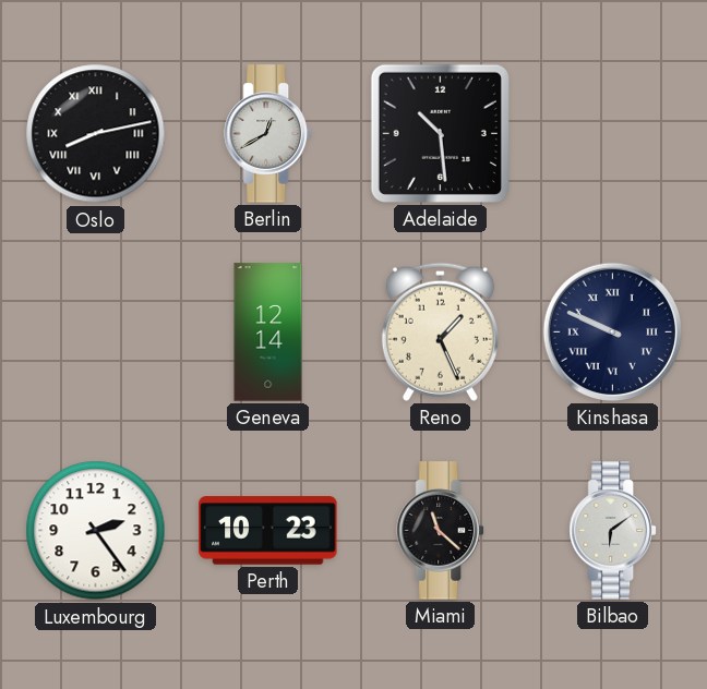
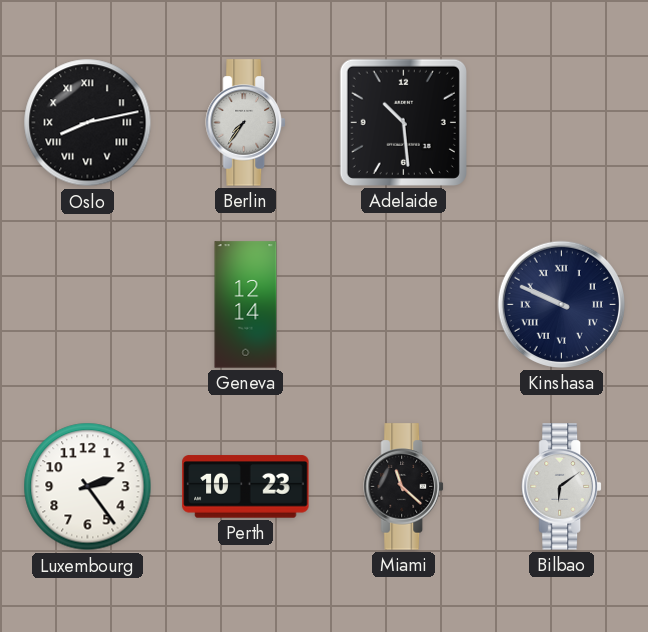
Berlin: 12:40 -> 7:36 (246, 123)
Reno: 1:26 -> none (440, 331)
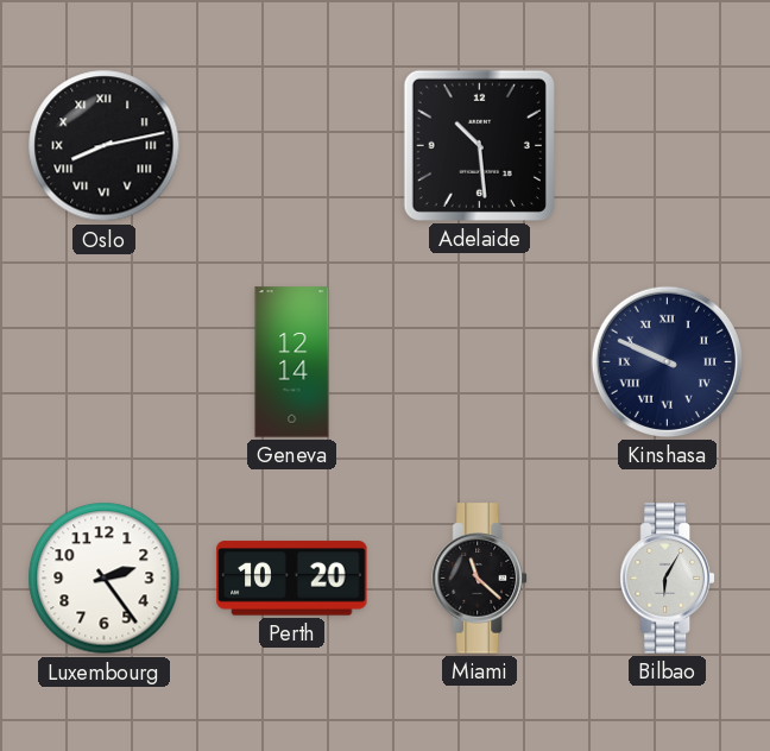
Berlin: 7:36 -> none (246, 123)
Perth: 10:23 -> 10:20 (292, 579)
Bilbao: 6:09 -> 6:05 (668, 579)
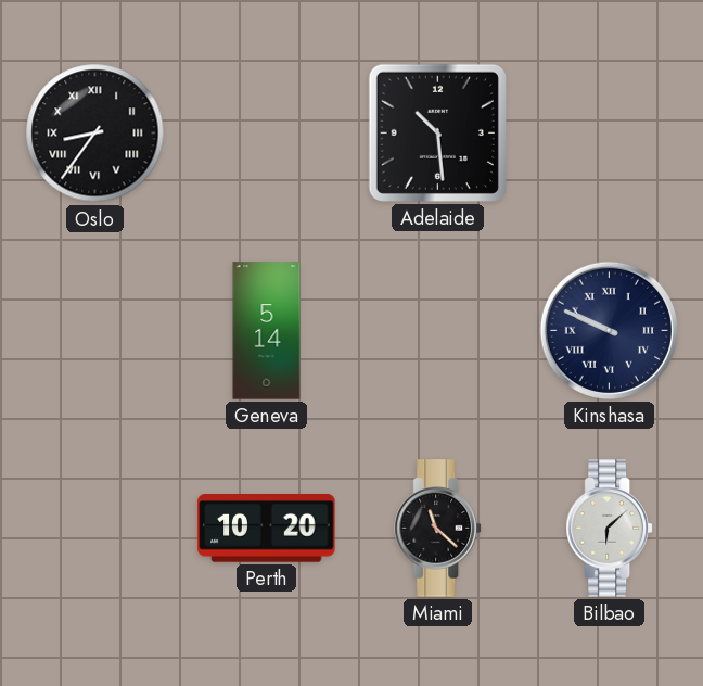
Oslo: 8:13 -> 8:36 (95, 134)
Geneva: 12:14 -> 5:14 (267, 331)
Luxembourg: 2:24 -> none (105, 579)
Bilbao: 6:05 -> 6:08 (610, 529)
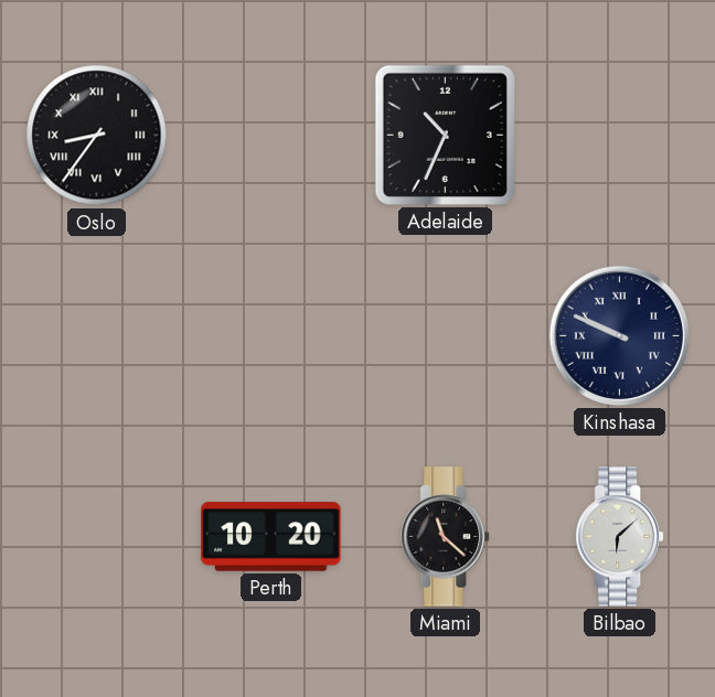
Adelaide: 10:29 -> 10:34 (445, 135)
Geneva: 5:14 -> none (267, 331)
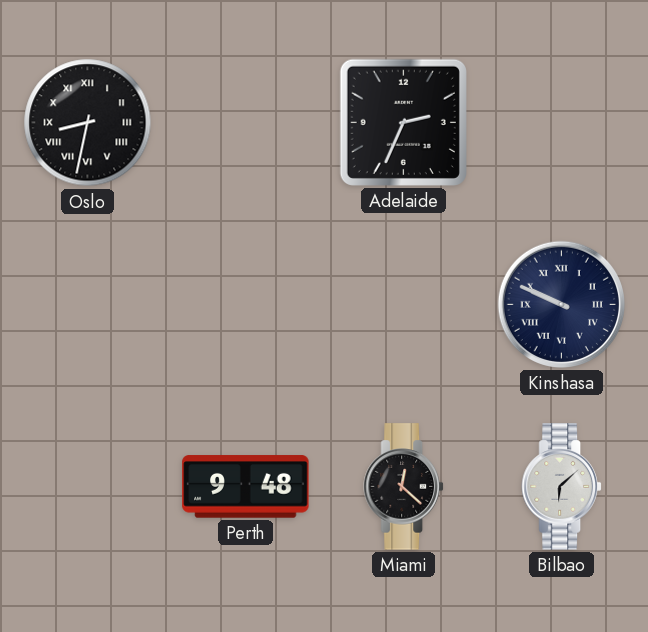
Oslo: 8:36 -> 8:32 (88, 123)
Adelaide: 10:34 -> 2:34 (403, 122)
Perth: 10:20 -> 9:48 (246, 487)
Miami: 11:22 -> 12:22 (404, 487)
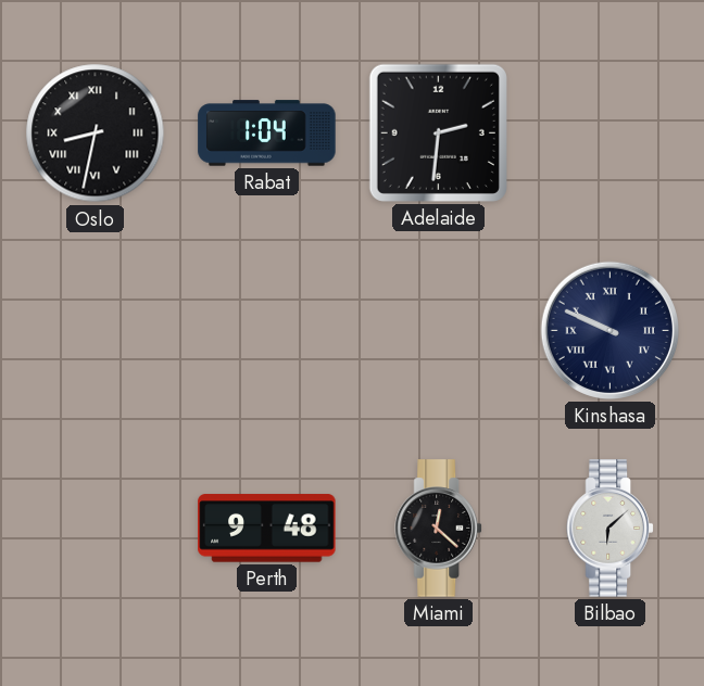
Rabat: none -> 1:04 (267, 134)
Adelaide: 2:34 -> 2:31 (438, 132)
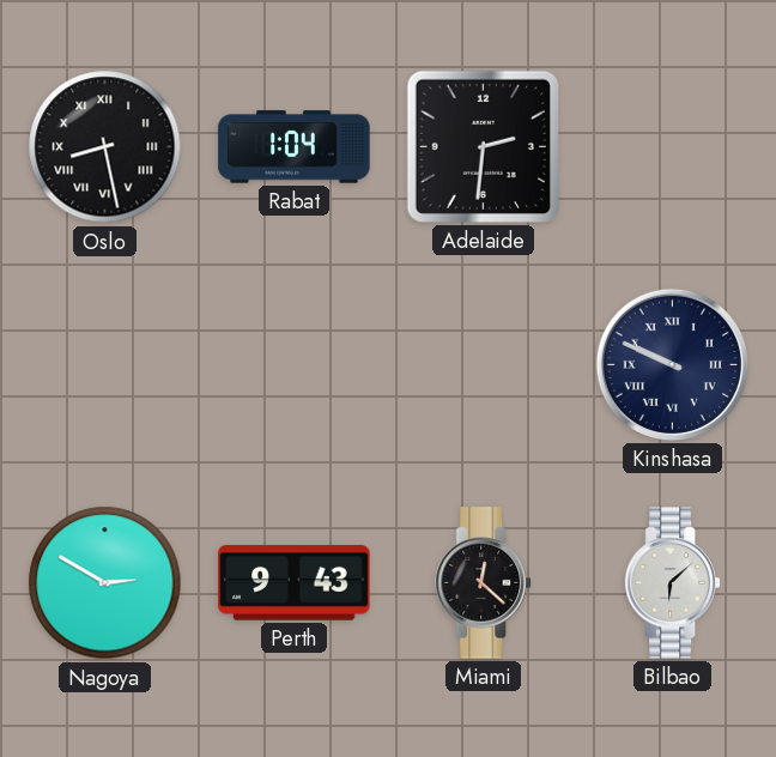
Oslo: 8:32 -> 8:28 (105, 147)
Nagoya: none -> 2:50 (105, 583)
Perth: 9:48 -> 9:43 (295, 583)
